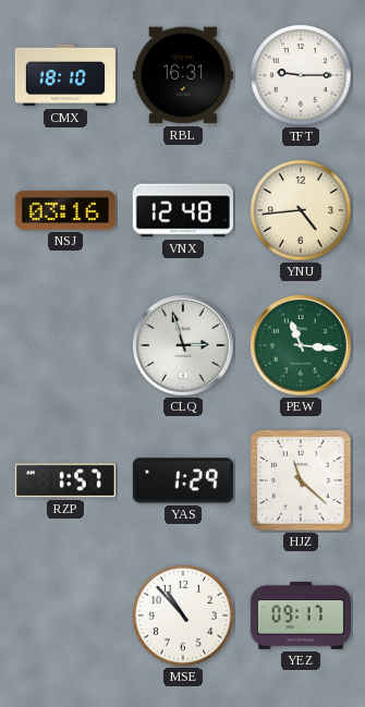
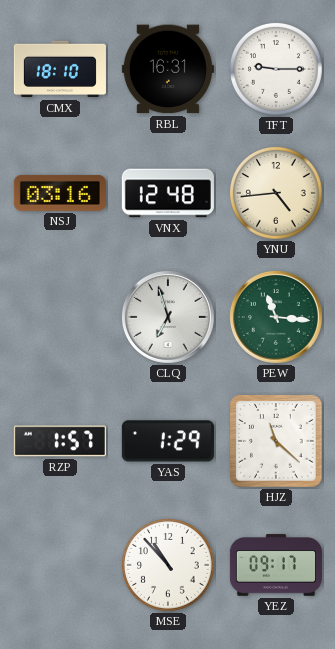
CLQ: 2:57 -> 6:57 (168, 317)
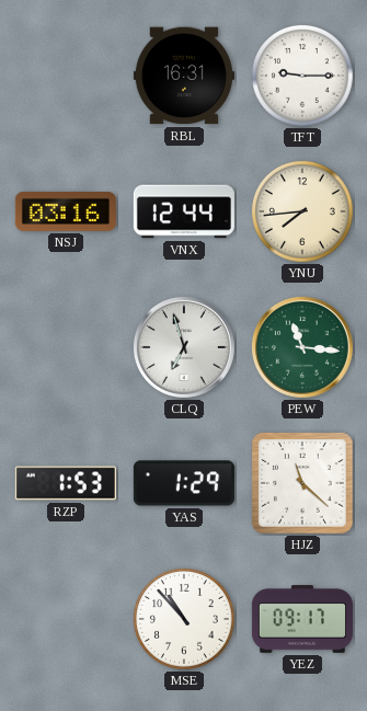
CMX: 18:10 -> none (60, 69)
VNX: 12:48 -> 12:44 (184, 211)
YNU: 4:44 -> 7:44 (303, 213)
RZP: 1:57 -> 1:53 (66, 483)
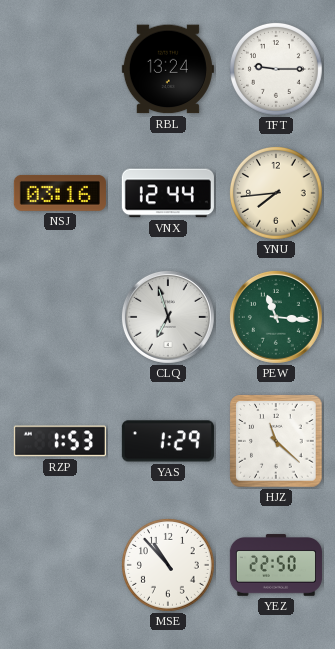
RBL: 16:31 -> 13:24 (168, 69)
YEZ: 09:17 -> 22:50 (276, 565)
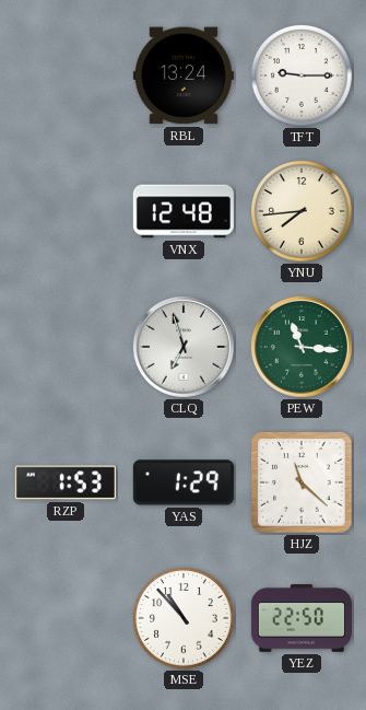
NSJ: 03:16 -> none (60, 193)
VNX: 12:44 -> 12:48 (184, 211)
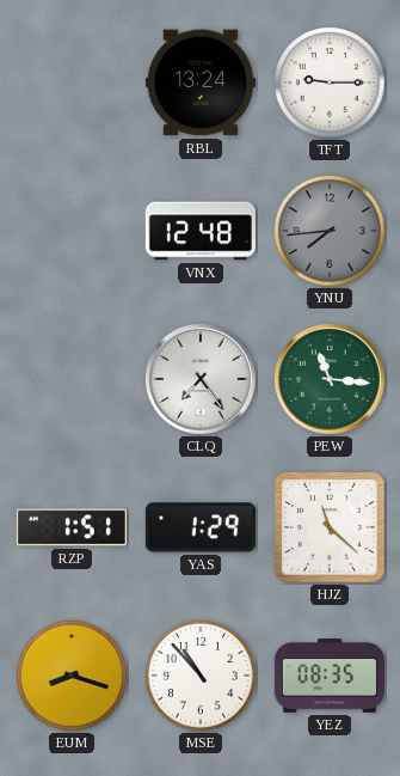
YNU dial: cream -> grey (331, 232)
CLQ: 6:57 -> 7:24 (201, 379)
RZP: 1:53 -> 1:51 (72, 527)
EUM: none -> 8:18 (73, 677)
YEZ: 22:50 -> 08:35 (330, 676)
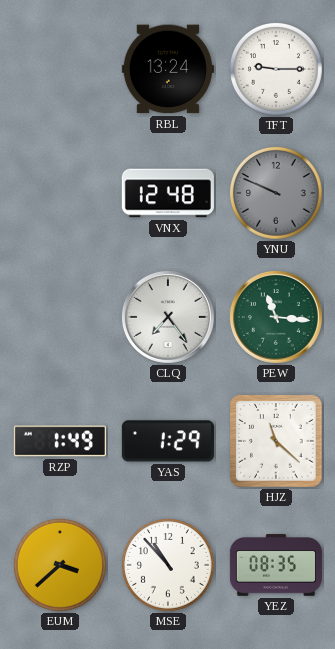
YNU: 7:44 -> 9:49 (277, 194)
RZP: 1:51 -> 1:49 (60, 441)
EUM: 8:18 -> 3:38 (61, 566)
